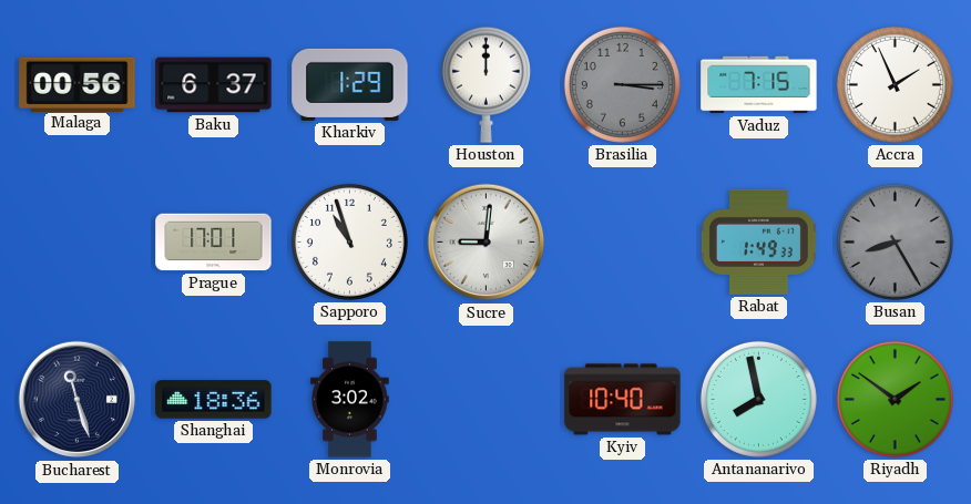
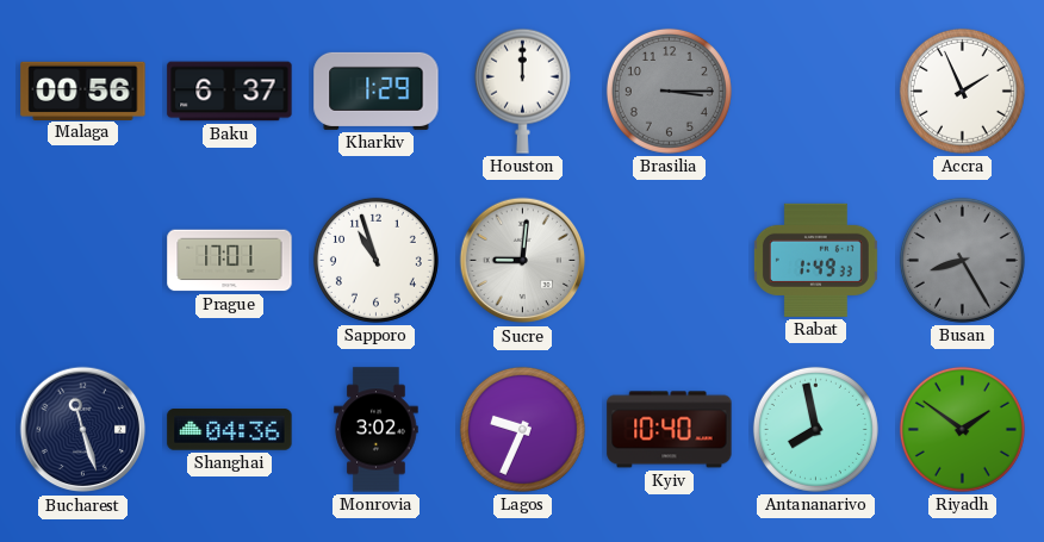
Vaduz: 7:15 -> none (759, 85)
Shanghai: 18:36 -> 04:36 (230, 430)
Lagos: none -> 9:34 (522, 429)
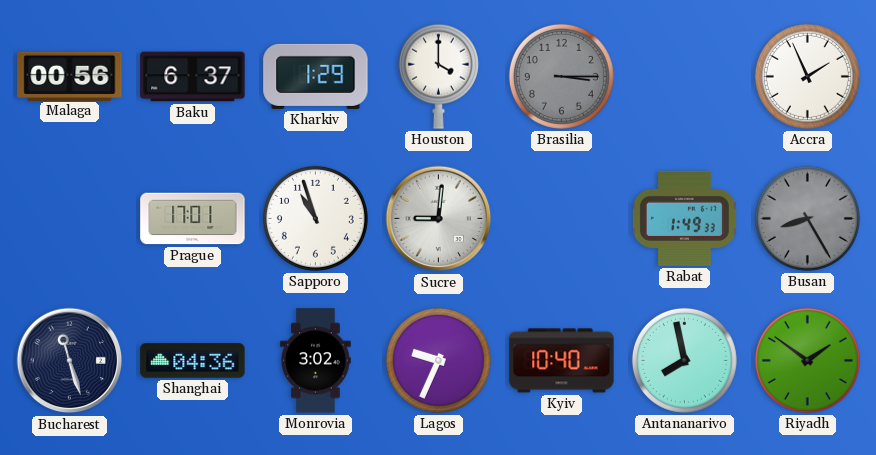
Houston: 12:00 -> 4:00 (438, 76)
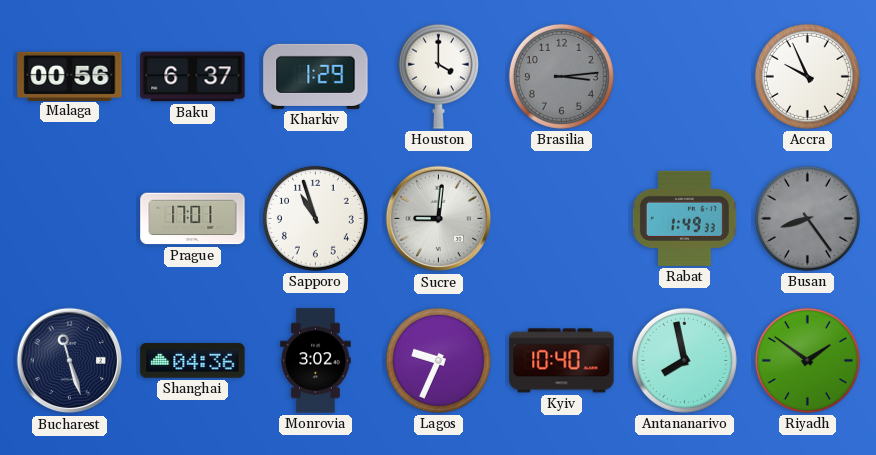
Brasilia: 3:15 -> 3:14 (561, 76)
Accra: 1:56 -> 9:56 (807, 76)
Busan: 8:25 -> 8:24 (807, 218)
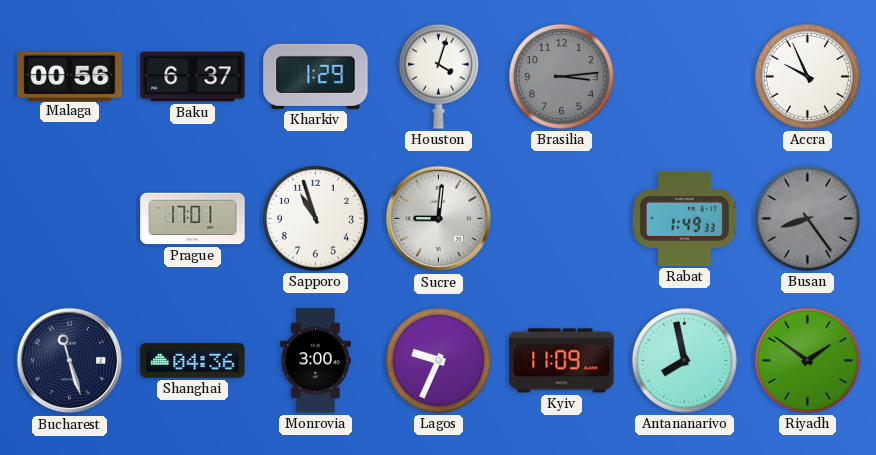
Houston: 4:00 -> 4:03 (438, 76)
Monrovia: 3:02 -> 3:00 (316, 361)
Kyiv: 10:40 -> 11:09 (562, 361)
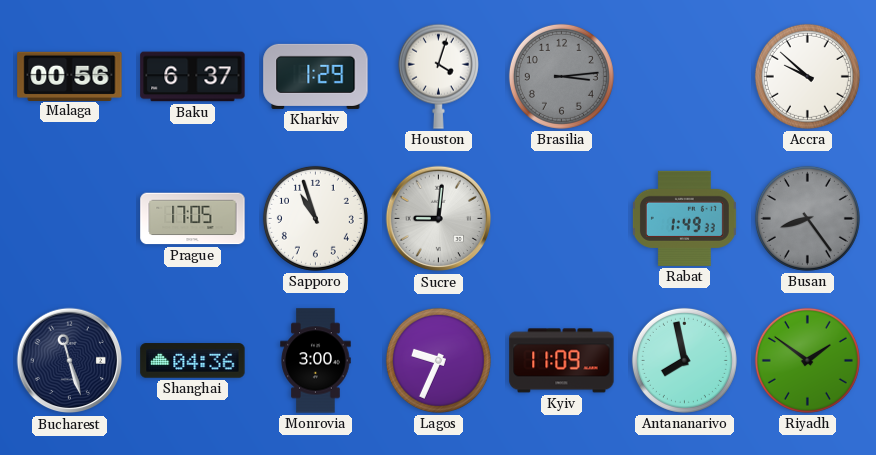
Accra: 9:56 -> 9:52 (807, 76)
Prague: 17:01 -> 17:05 (193, 219)
